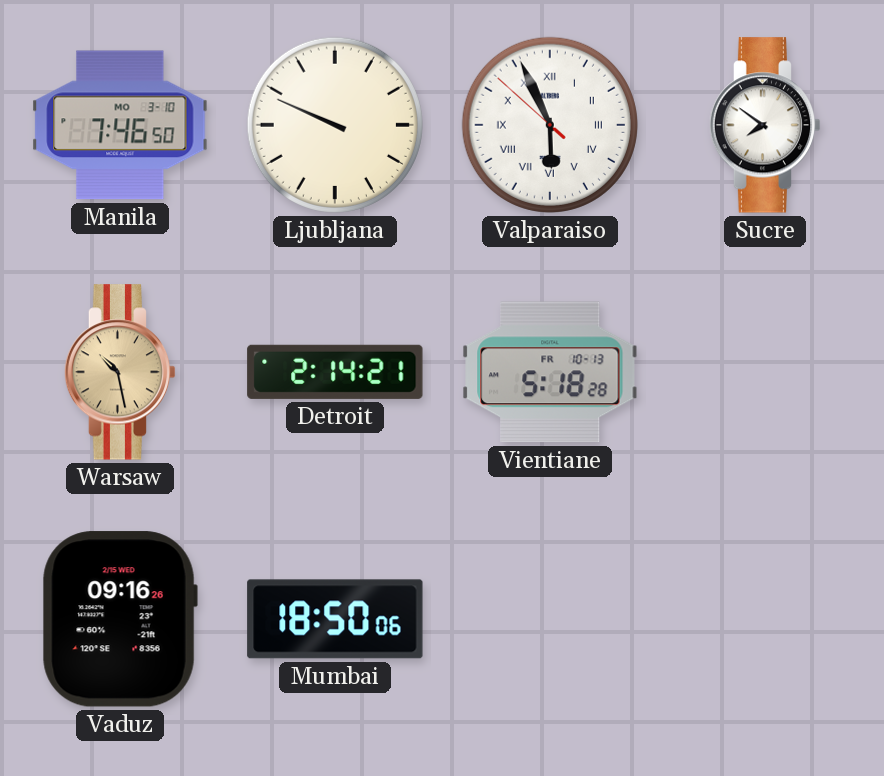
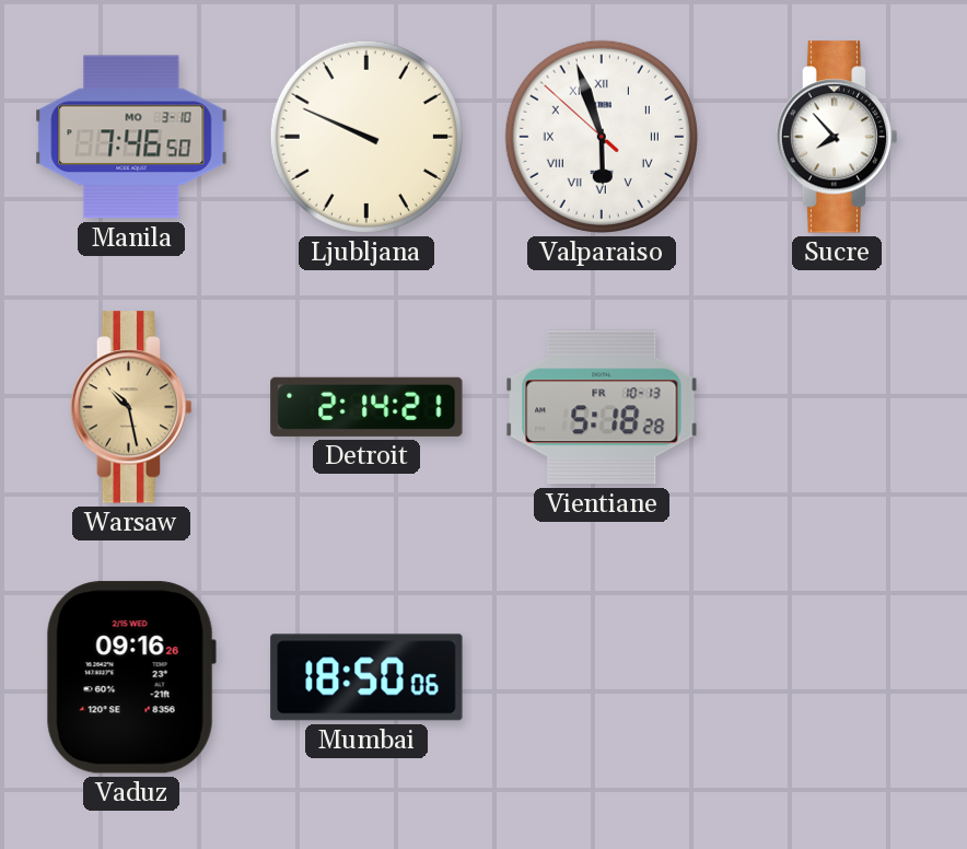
Valparaiso: 5:55 -> 5:56 (602, 137)
Sucre: 7:51 -> 7:53 (837, 137)
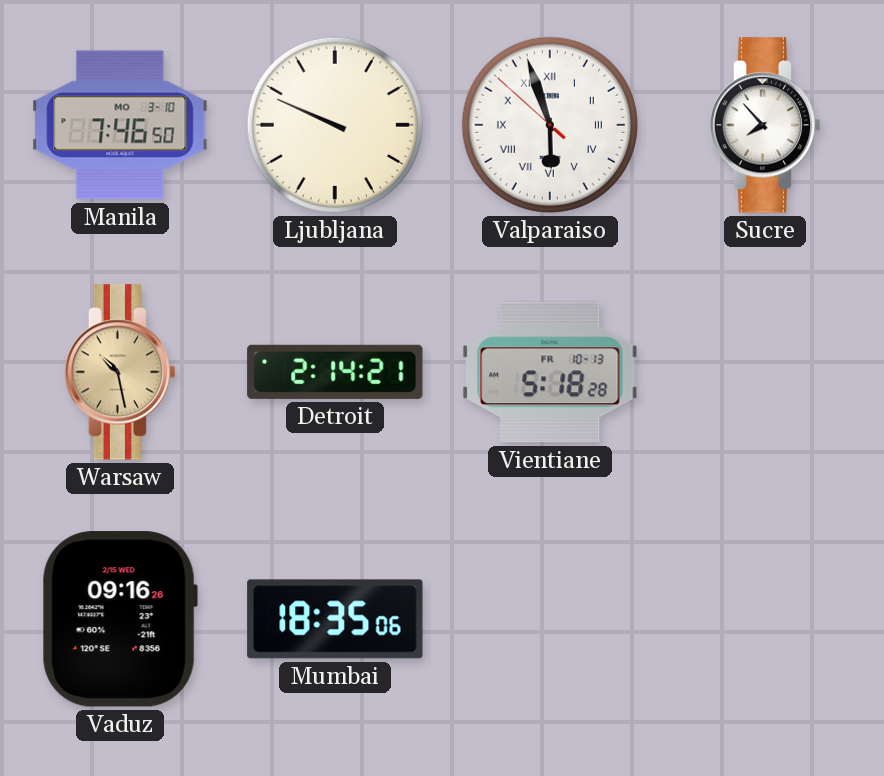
Mumbai: 18:50 -> 18:35 (335, 619)
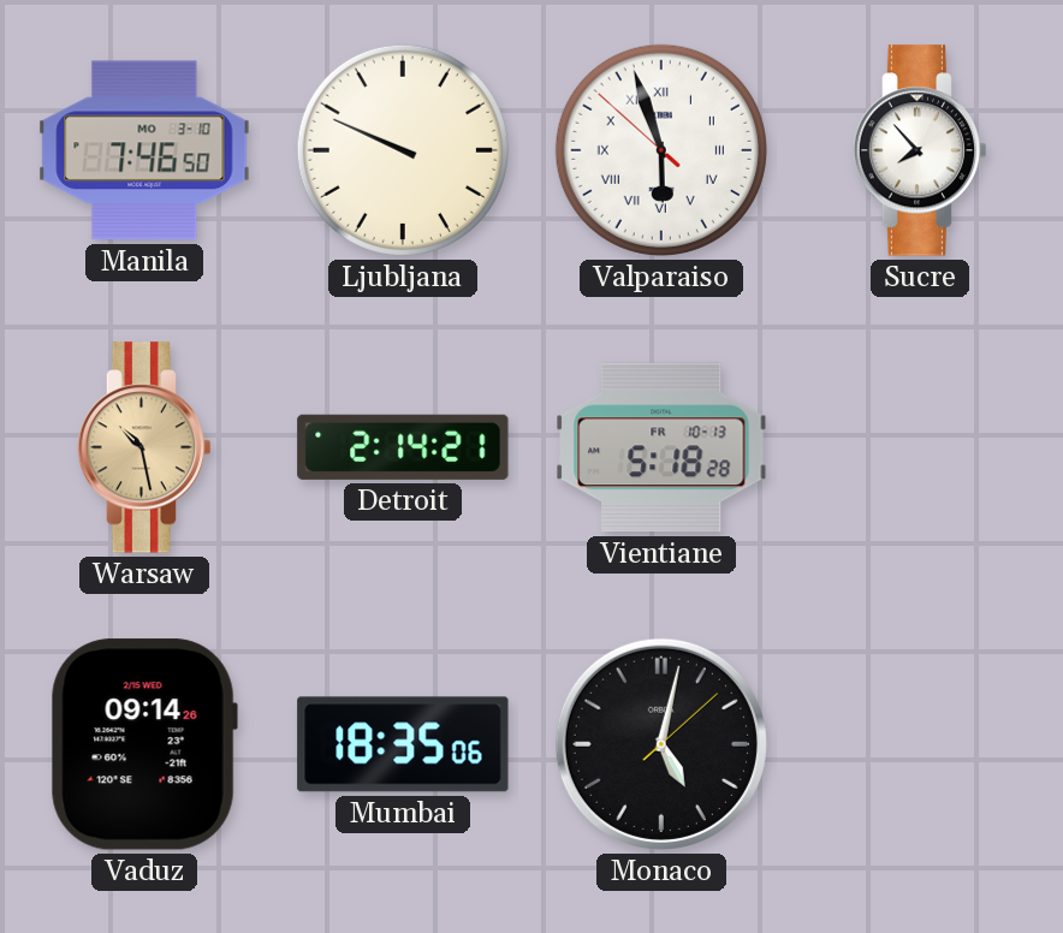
Vaduz: 09:16 -> 09:14 (144, 744)
Monaco: none -> 5:02 (661, 744)
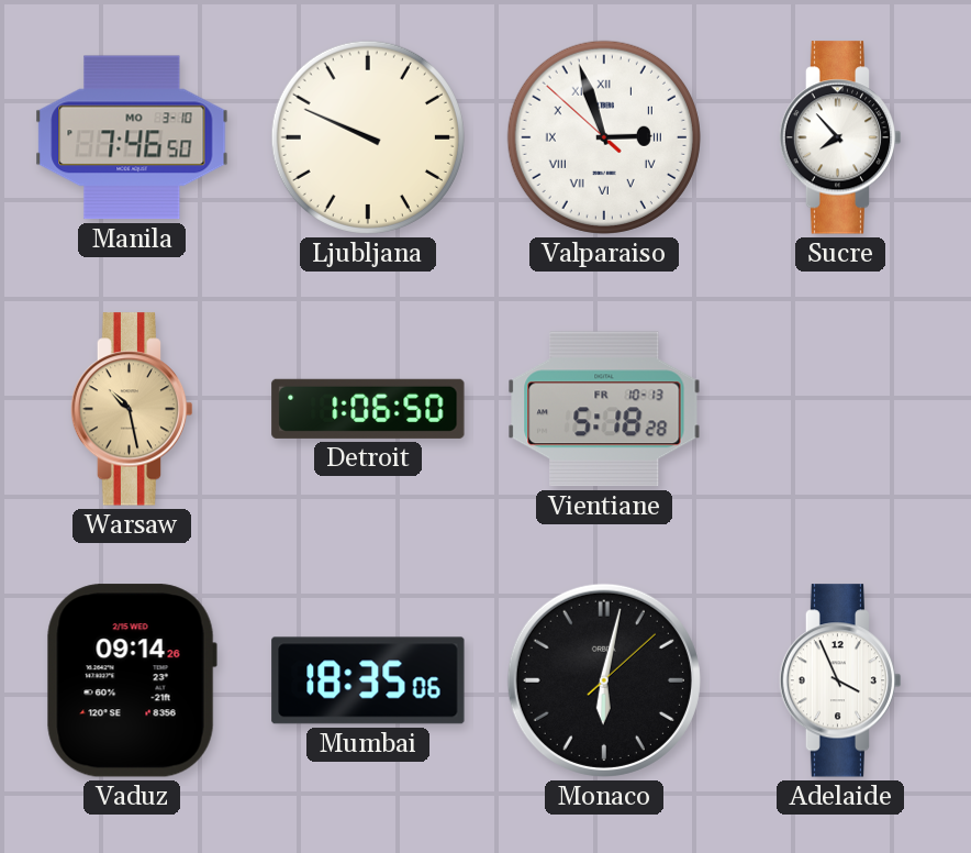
Valparaiso: 5:56 -> 2:56 (604, 137)
Detroit: 2:14 -> 1:06 (368, 409)
Monaco: 5:02 -> 6:02 (604, 680)
Adelaide: none -> 3:56 (840, 680)
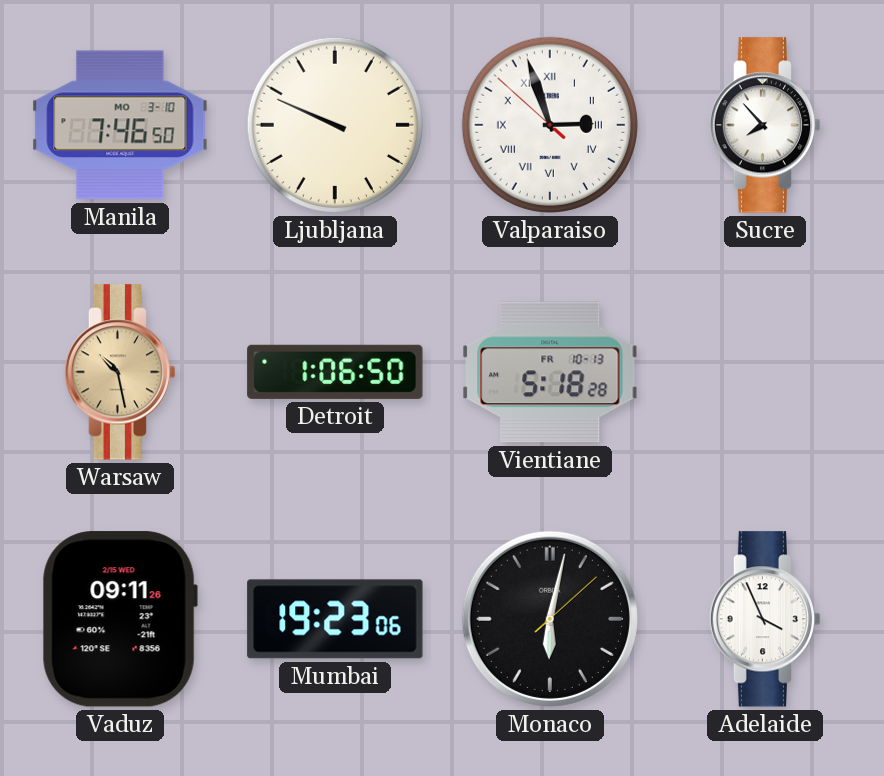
Vaduz: 09:14 -> 09:11 (120, 619)
Mumbai: 18:35 -> 19:23 (335, 619)
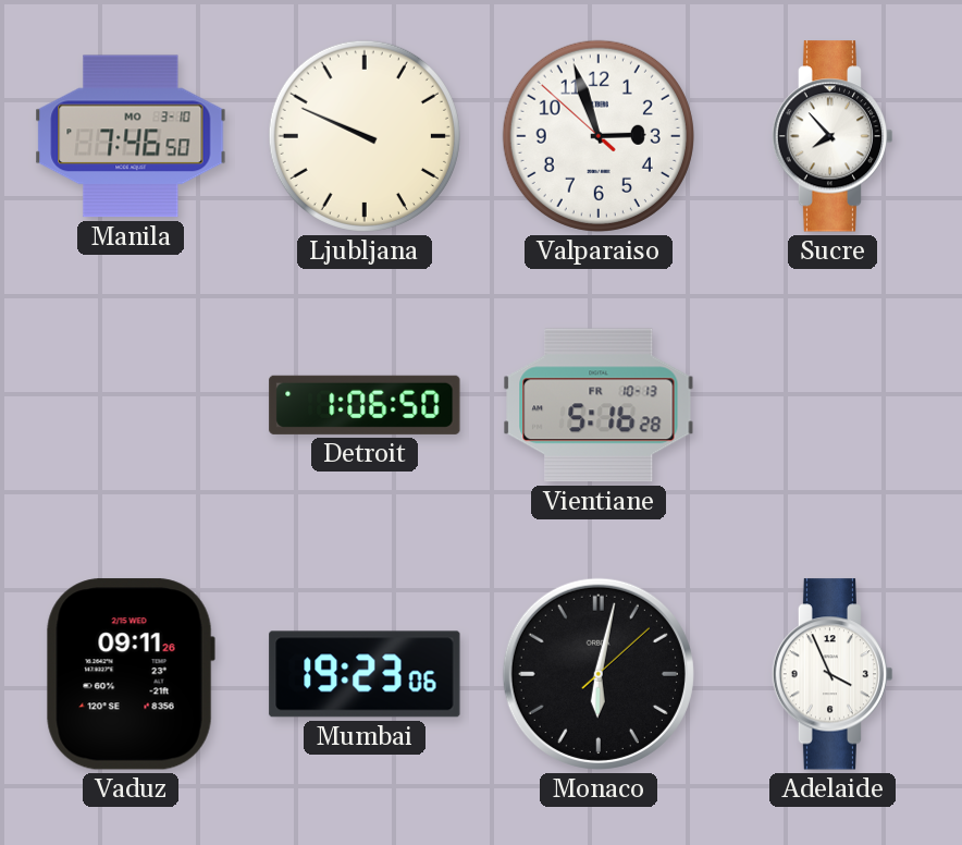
Valparaiso numerals: Roman -> Arabic (599, 136)
Warsaw: 10:28 -> none (120, 372)
Vientiane: 5:18 -> 5:16 (599, 405)
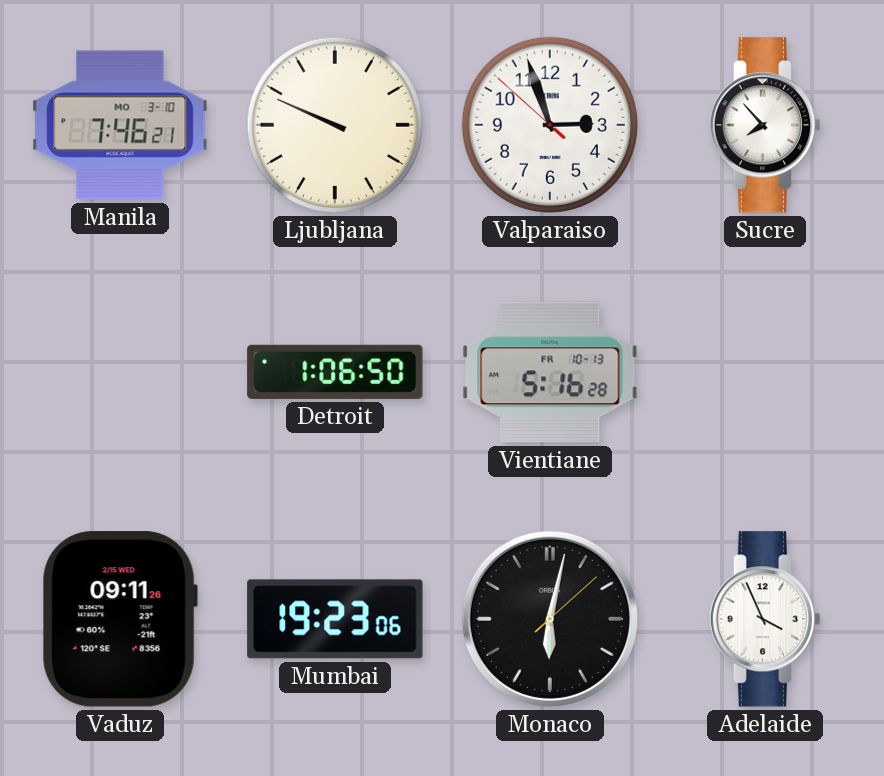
Manila: 7:46:50 -> 7:46:21 (120, 125)
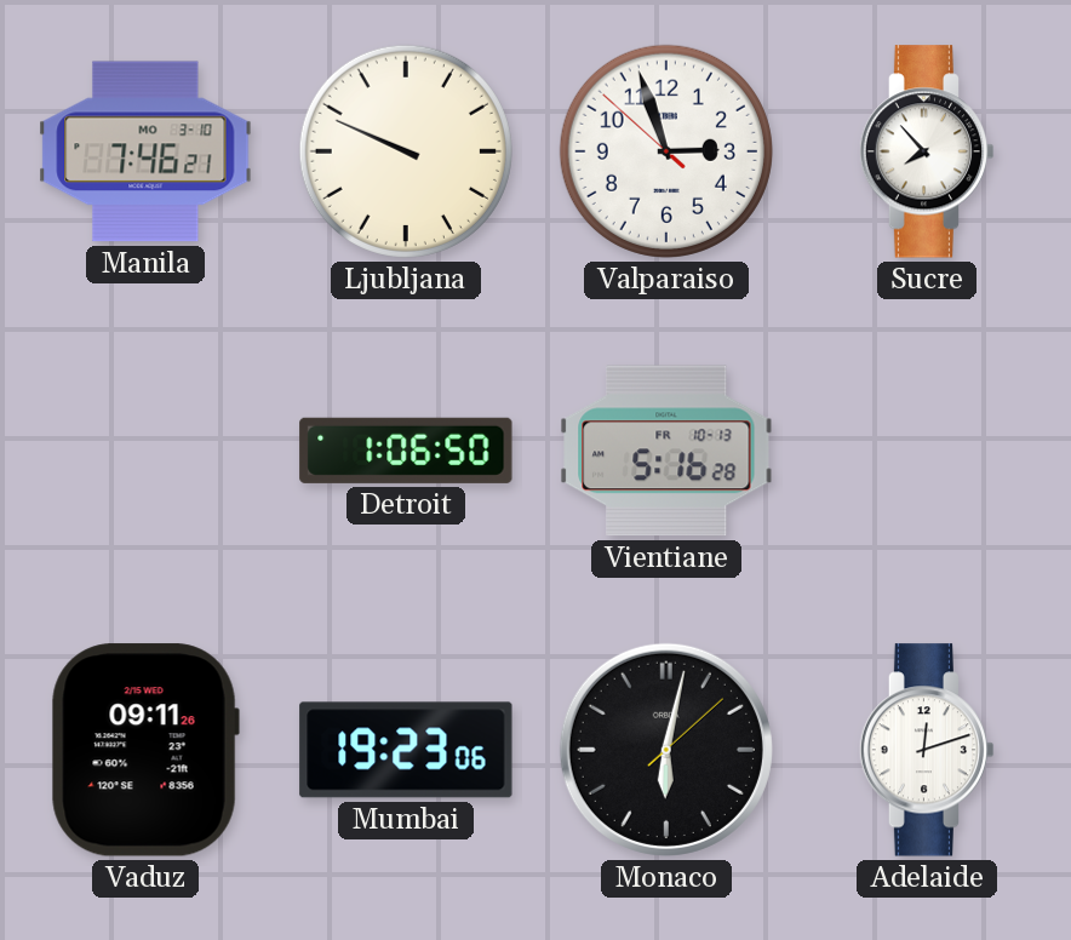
Adelaide: 3:56 -> 12:12 (927, 750)
